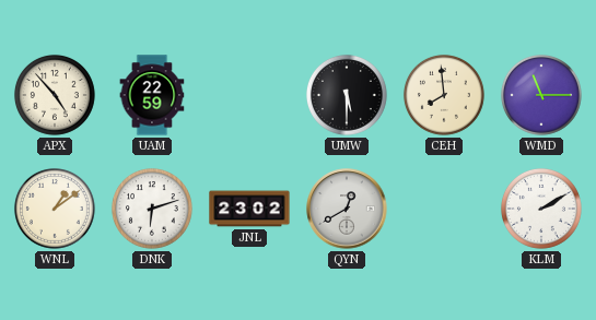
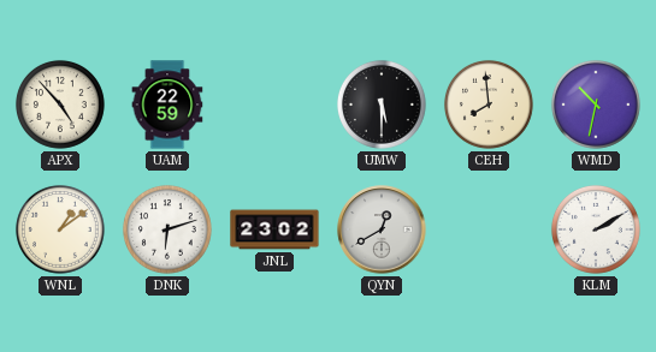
WMD: 11:15 -> 10:32 (596, 105)
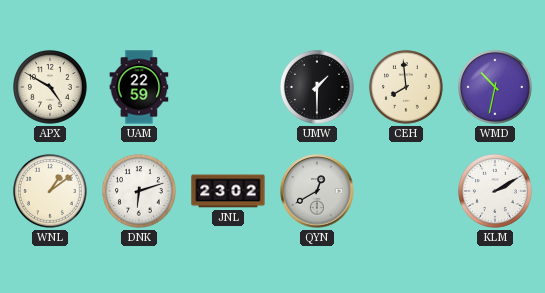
APX: 4:53 -> 4:50 (50, 87)
UMW: 5:30 -> 1:30 (317, 87)
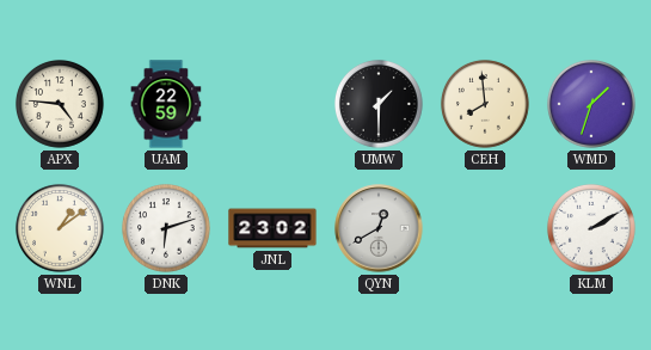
APX: 4:50 -> 4:46 (60, 104)
WMD: 10:32 -> 1:33 (591, 104)
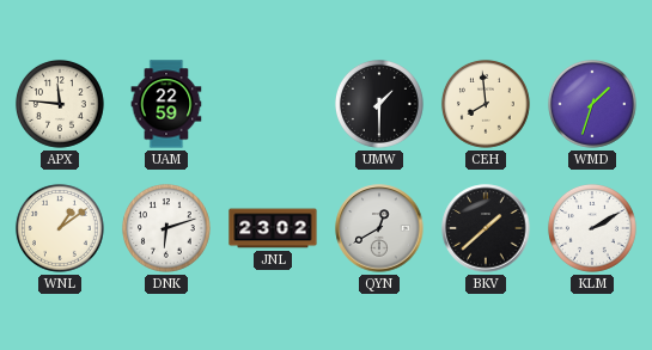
APX: 4:46 -> 11:46 (60, 104)
BKV: none -> 1:38 (486, 228)
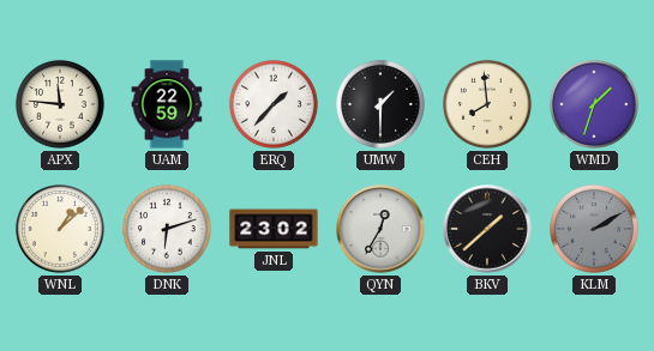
ERQ: none -> 1:37 (274, 104)
WNL: 1:09 -> 1:08 (60, 229)
QYN: 12:40 -> 12:35 (380, 229)
KLM dial: white -> grey (594, 229)
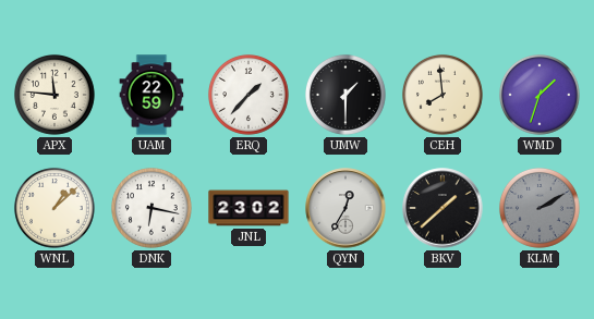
DNK: 6:12 -> 6:17 (151, 208)
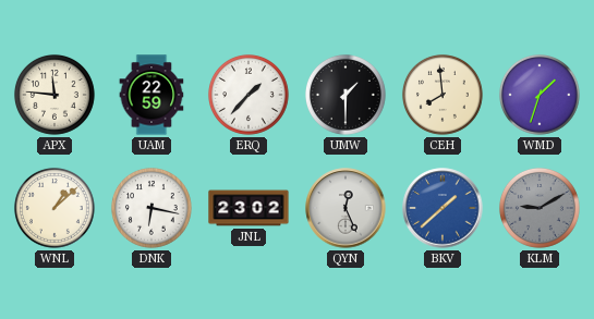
QYN: 12:35 -> 12:26 (346, 208)
BKV dial: black -> blue (443, 208)
KLM: 2:10 -> 9:10 (540, 208)
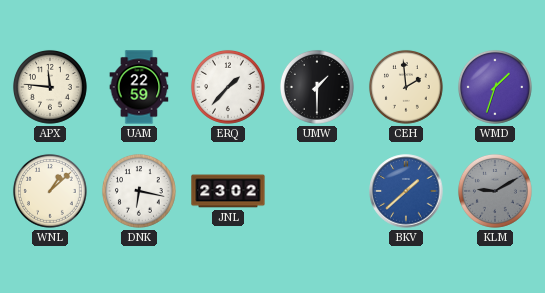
CEH: 7:59 -> 1:59 (406, 87)
QYN: 12:26 -> none (346, 208)
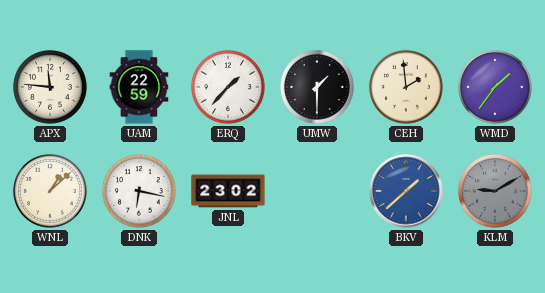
WMD: 1:33 -> 1:36 (495, 87)
